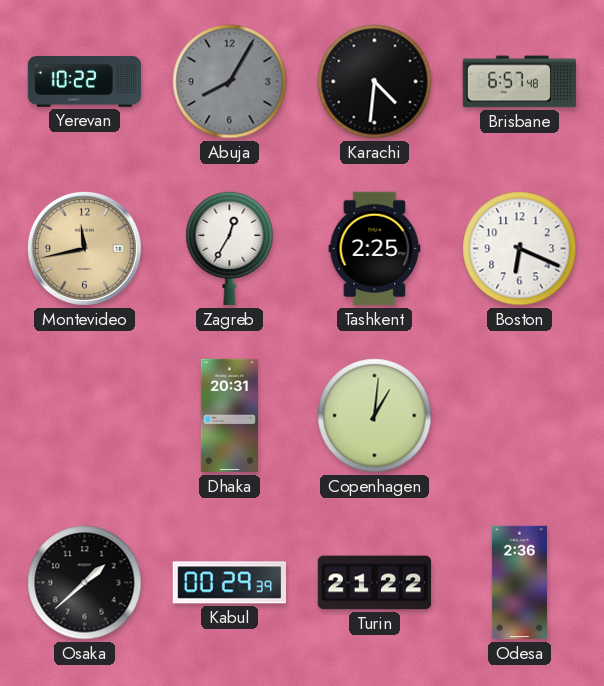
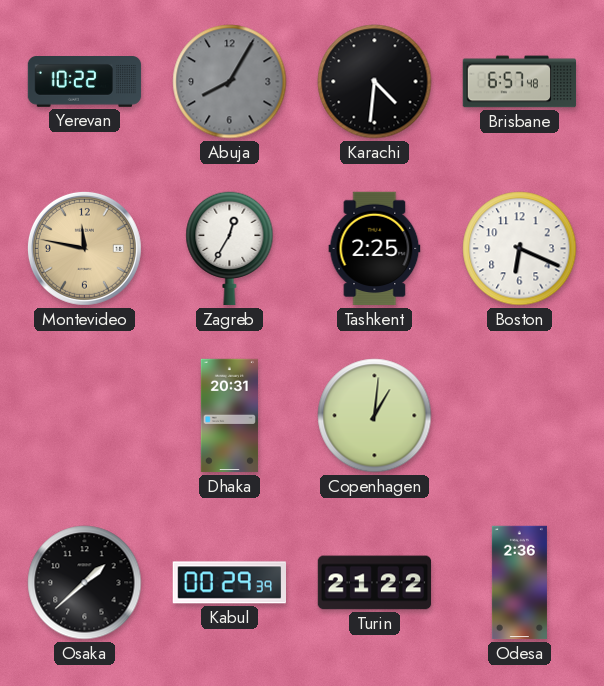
Montevideo: 11:43 -> 11:47 (84, 248)
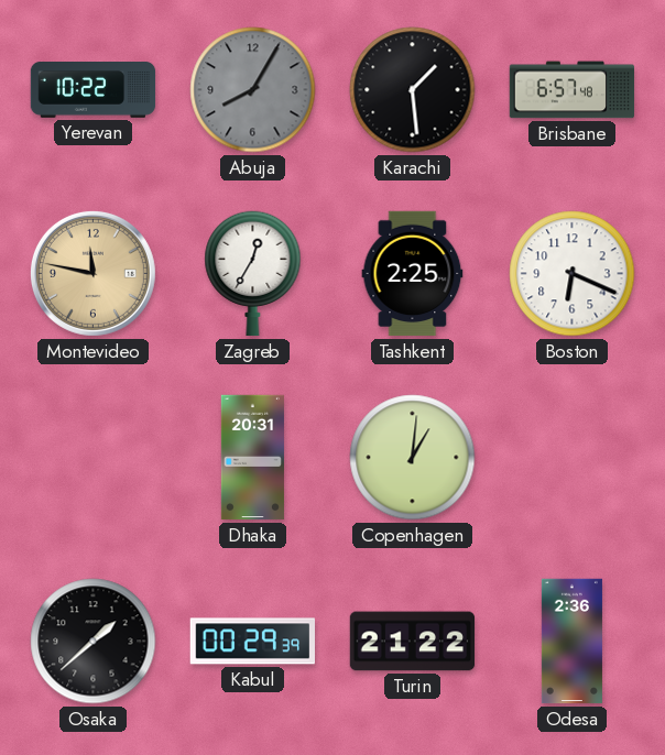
Karachi: 4:31 -> 1:29 (413, 90)
